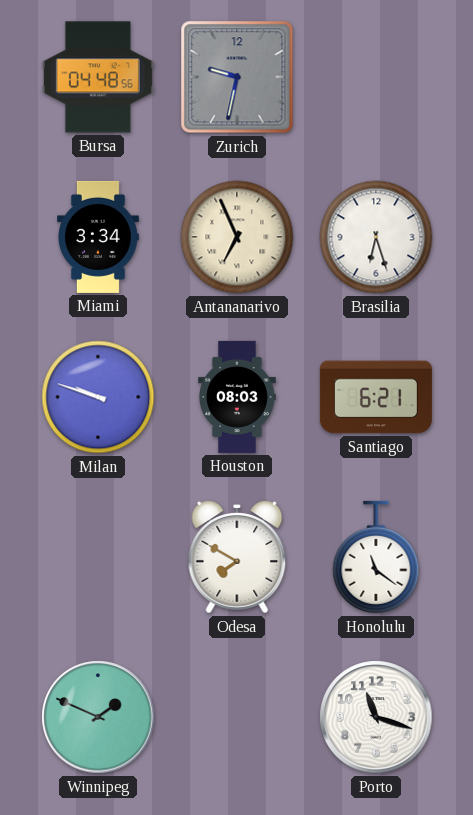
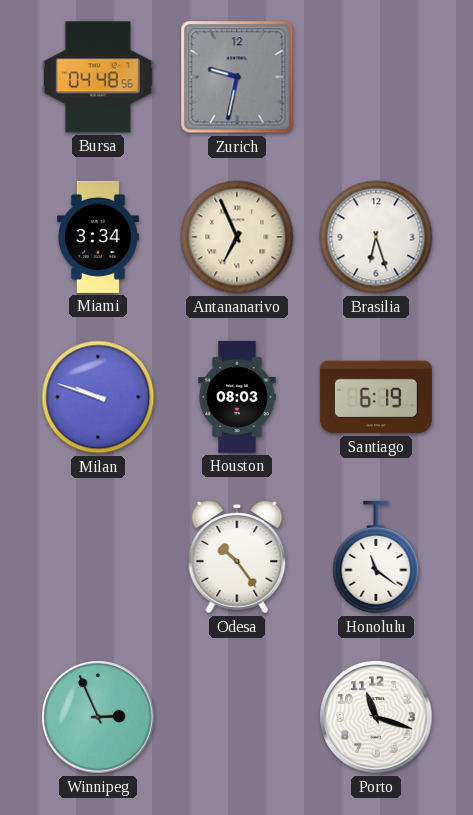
Santiago: 6:21 -> 6:19 (376, 397)
Odesa: 7:50 -> 10:24 (237, 557)
Winnipeg: 1:49 -> 2:56 (98, 717)
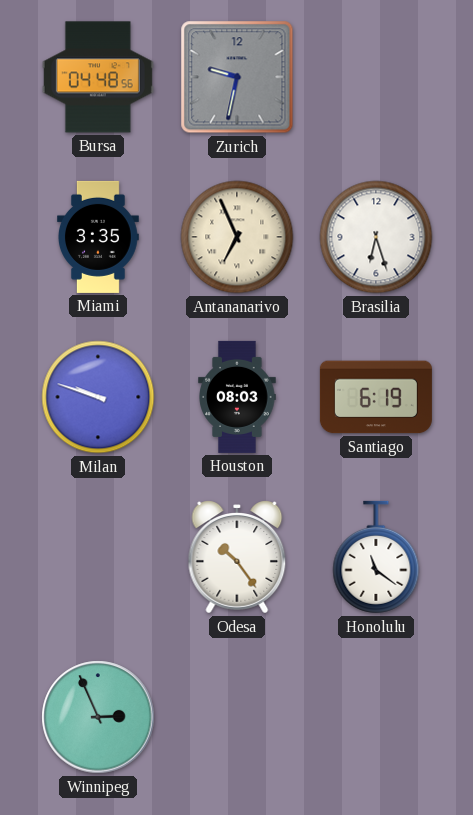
Miami: 3:34 -> 3:35 (99, 237)
Porto: 11:18 -> none (376, 717)
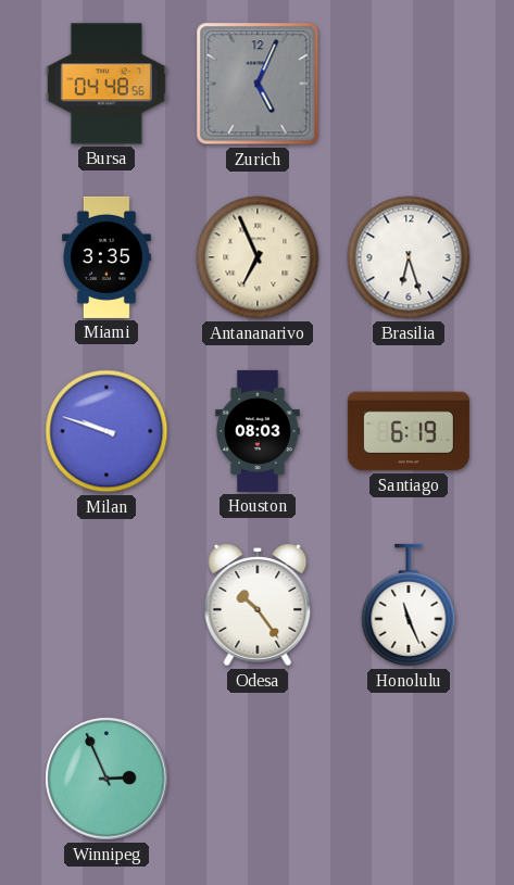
Zurich: 9:32 -> 5:04 (258, 84)
Honolulu: 11:21 -> 11:26 (409, 605)
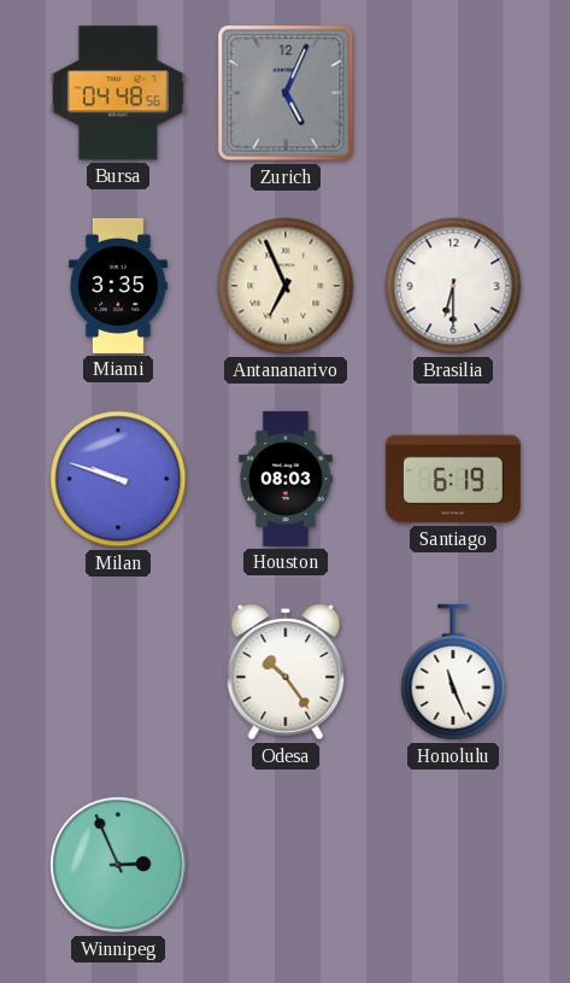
Brasilia: 6:27 -> 6:30 (453, 286)
